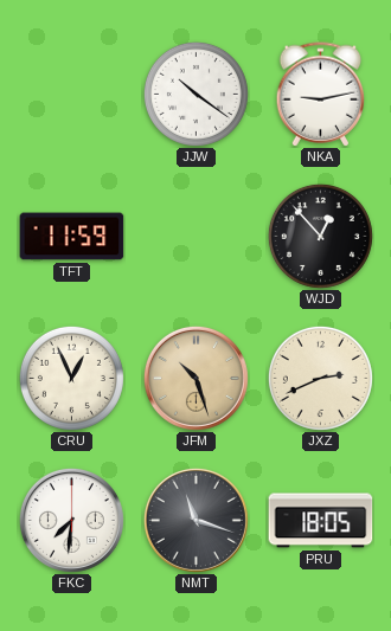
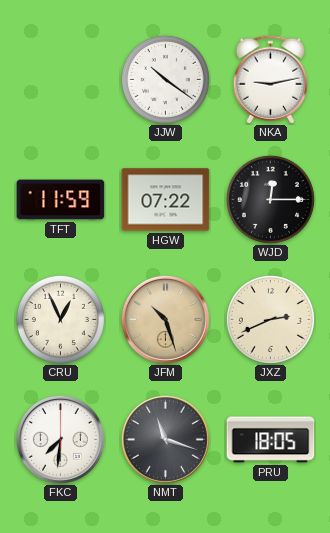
HGW: none -> 07:22 (166, 200)
WJD: 12:53 -> 12:15 (270, 199)
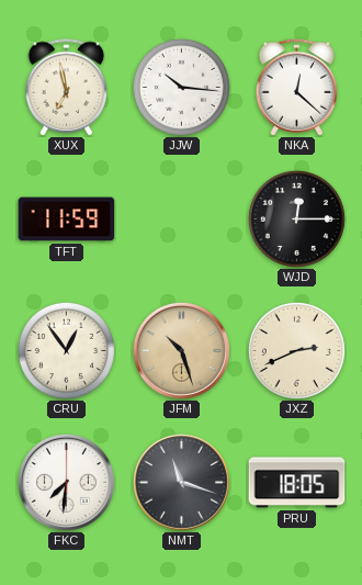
XUX: none -> 6:58 (67, 88)
JJW: 10:21 -> 10:16 (181, 87)
NKA: 9:13 -> 12:22 (297, 88)
HGW: 07:22 -> none (166, 200)
CRU: 12:56 -> 12:54 (66, 350)
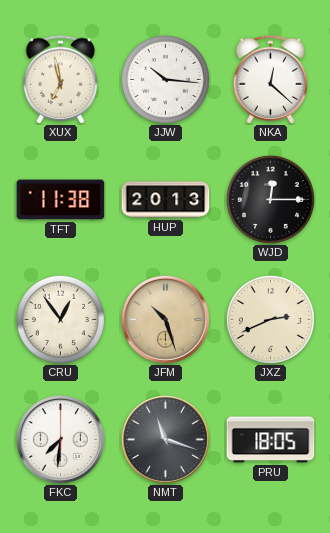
TFT: 11:59 -> 11:38 (61, 200)
HUP: none -> 20:13 (166, 200)
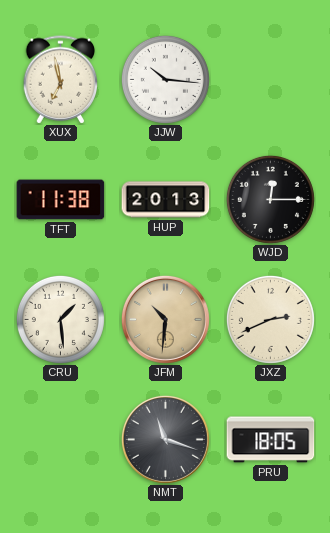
NKA: 12:22 -> none (271, 80)
CRU: 12:54 -> 1:29 (60, 319)
JFM: 10:27 -> 10:31 (165, 319)
FKC: 7:31 -> none (60, 439)
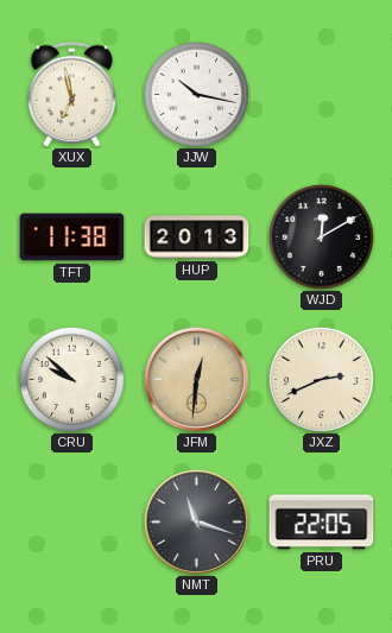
JJW: 10:16 -> 10:17 (196, 94)
WJD: 12:15 -> 12:10 (321, 236)
CRU: 1:29 -> 9:52 (71, 379)
JFM: 10:31 -> 12:31 (196, 379)
PRU: 18:05 -> 22:05 (322, 523)
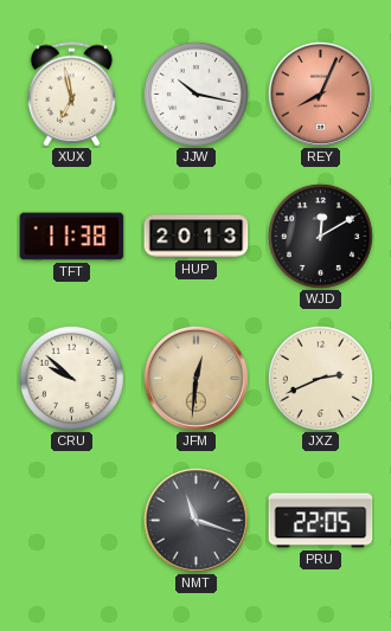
REY: none -> 8:04 (320, 94)
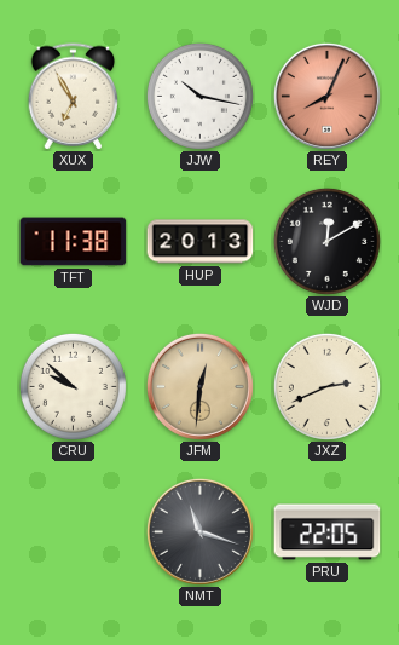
XUX: 6:58 -> 6:55 (74, 97)
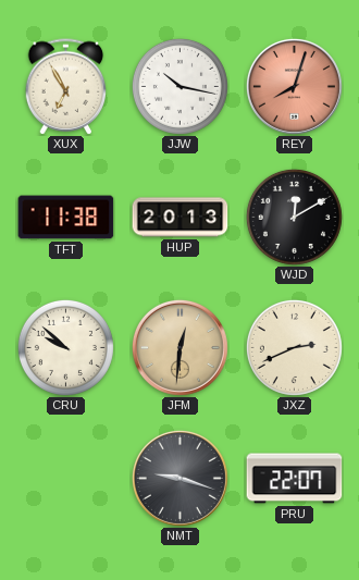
REY: 8:04 -> 8:03 (294, 86)
NMT: 11:18 -> 9:18 (179, 478)
PRU: 22:05 -> 22:07 (295, 479)
